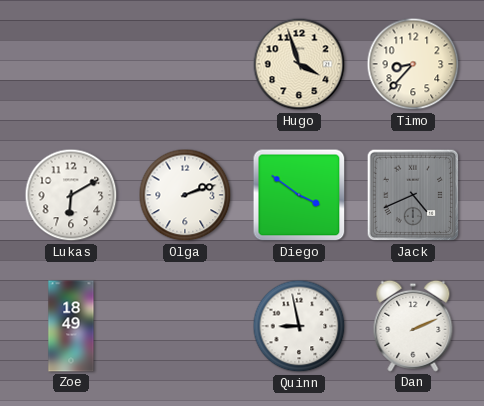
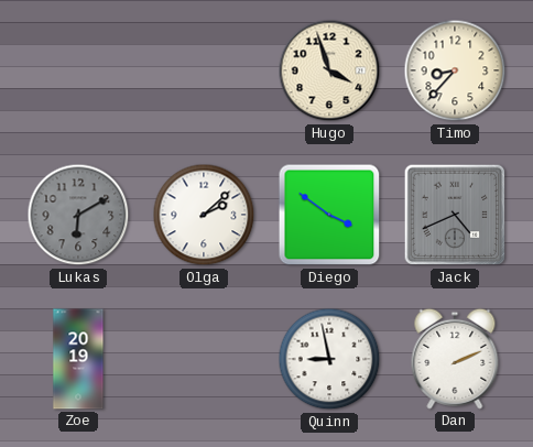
Lukas dial: white -> grey (78, 215)
Olga: 2:12 -> 2:08 (204, 215)
Zoe: 18:49 -> 20:19 (78, 359)
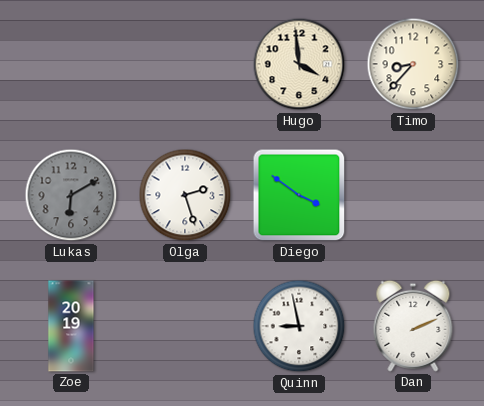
Hugo: 3:57 -> 3:59 (299, 64)
Olga: 2:08 -> 2:27 (185, 195)
Jack: 4:41 -> none (455, 215)
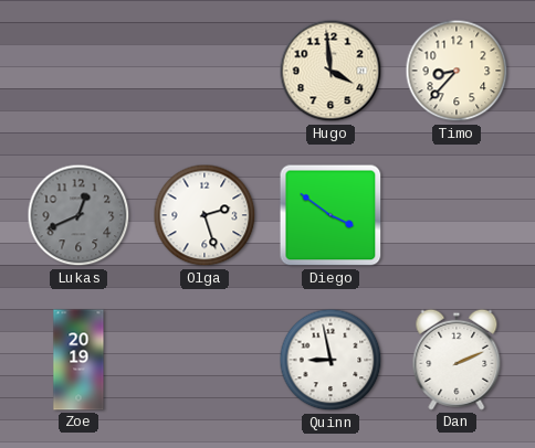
Lukas: 6:10 -> 12:41 (78, 215)
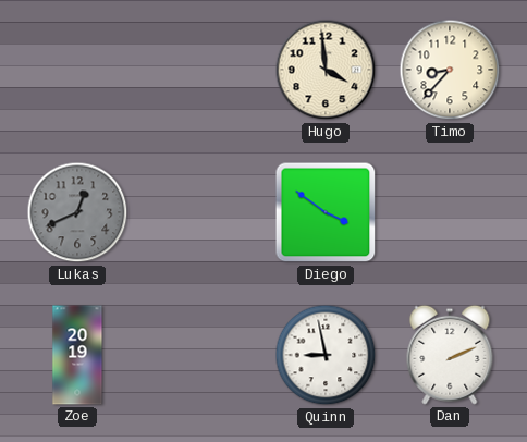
Olga: 2:27 -> none (204, 215)
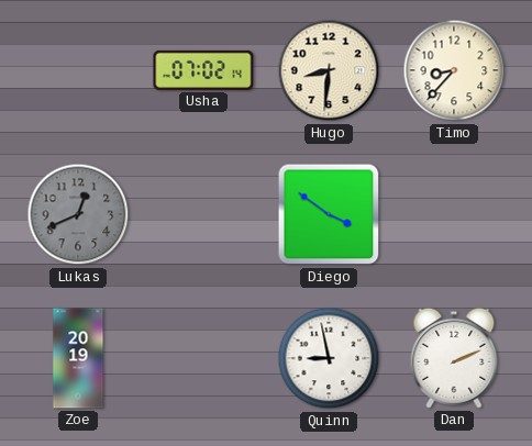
Usha: none -> 07:02 (203, 70)
Hugo: 3:59 -> 8:31 (329, 70)
